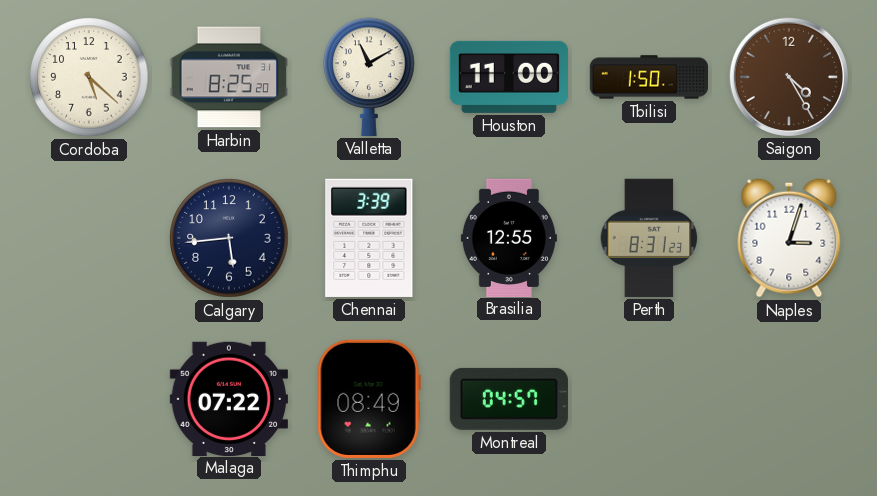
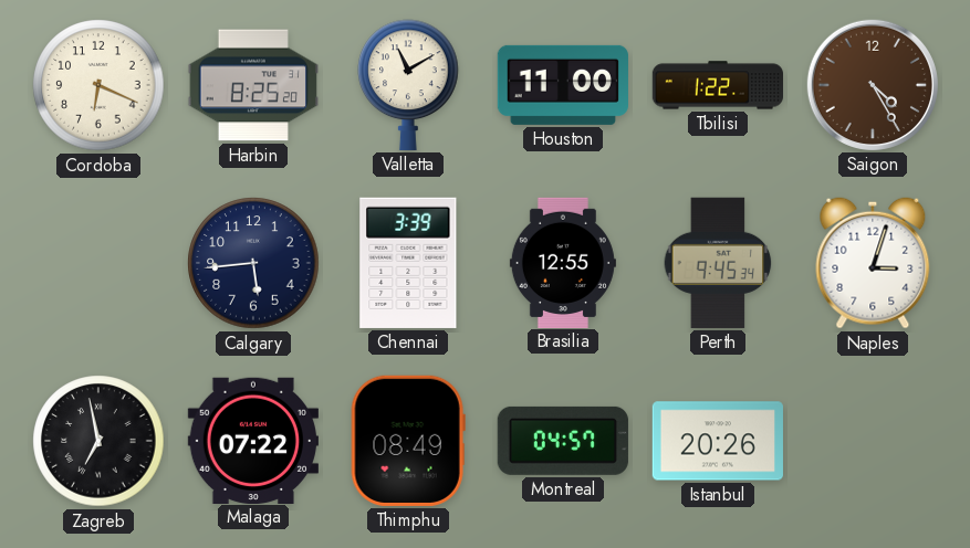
Cordoba: 5:22 -> 6:19 (98, 85)
Tbilisi: 1:50 -> 1:22 (717, 85)
Perth: 8:31 -> 9:45 (718, 263)
Zagreb: none -> 6:58 (98, 441)
Istanbul: none -> 20:26 (718, 441)
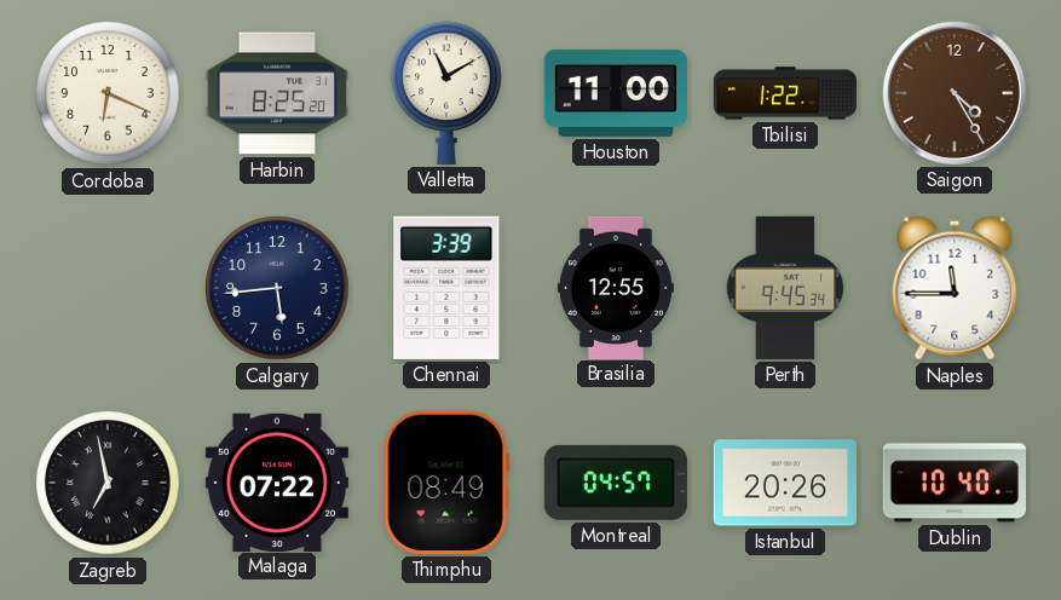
Naples: 3:03 -> 11:45 (955, 288)
Dublin: none -> 10:40 (953, 483)
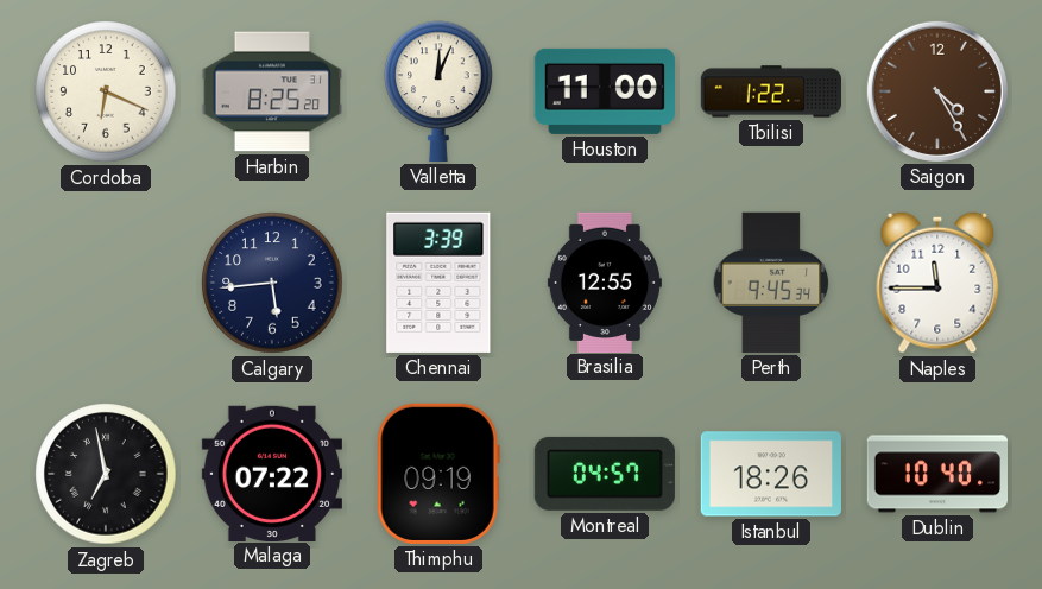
Valletta: 11:10 -> 12:04 (438, 91)
Thimphu: 08:49 -> 09:19 (438, 474)
Istanbul: 20:26 -> 18:26 (771, 474)
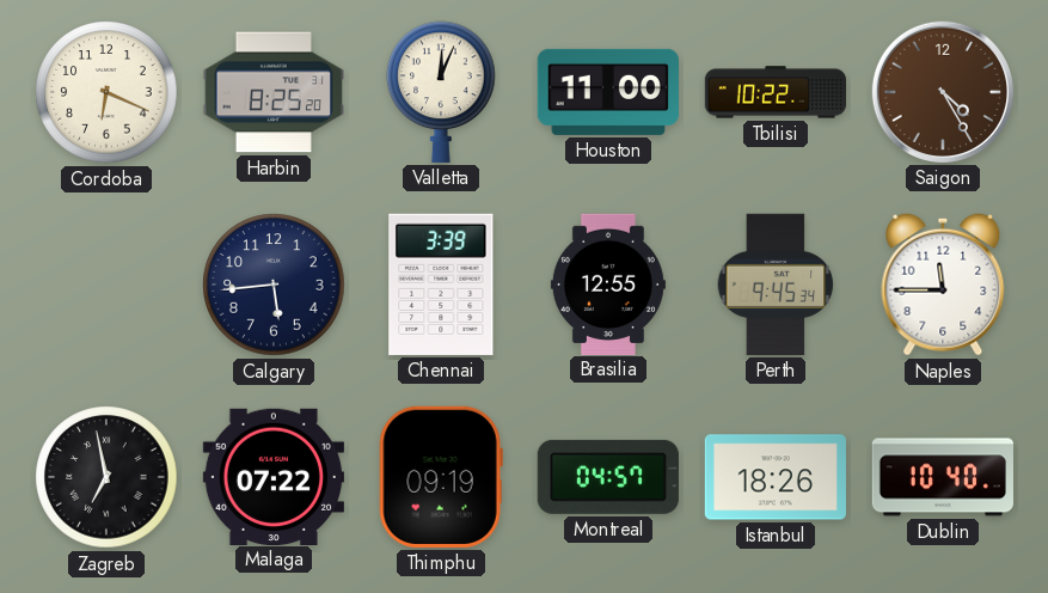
Tbilisi: 1:22 -> 10:22 (774, 92)
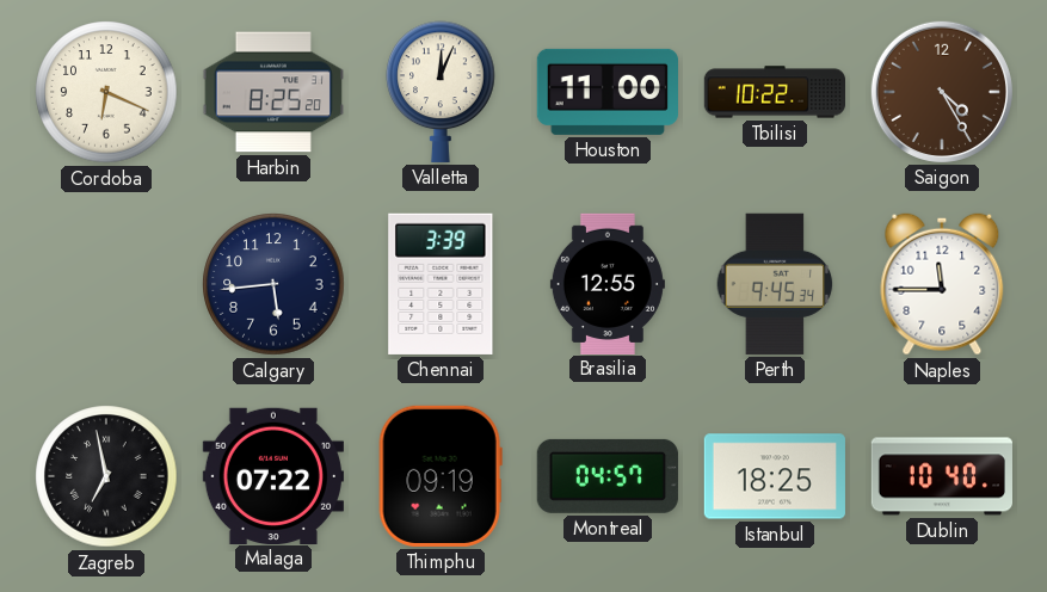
Istanbul: 18:26 -> 18:25 (775, 476)
